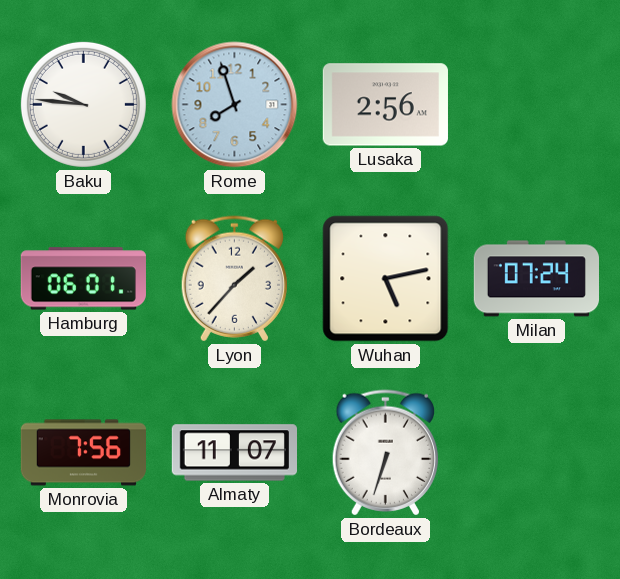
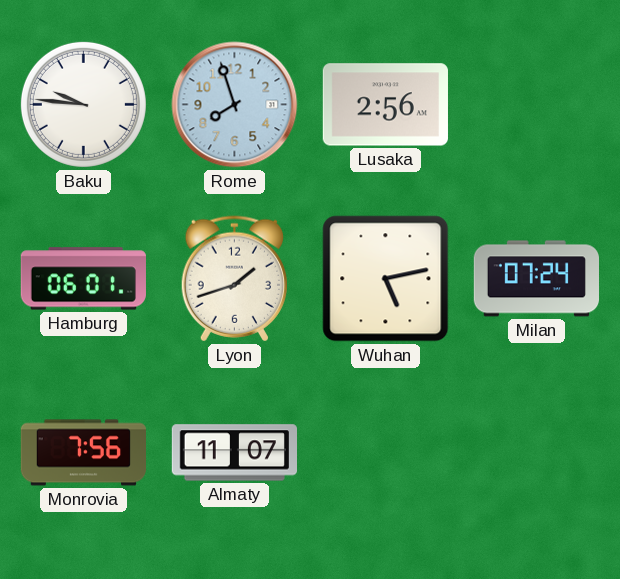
Lyon: 1:37 -> 1:42 (234, 279)
Bordeaux: 6:33 -> none (385, 453)
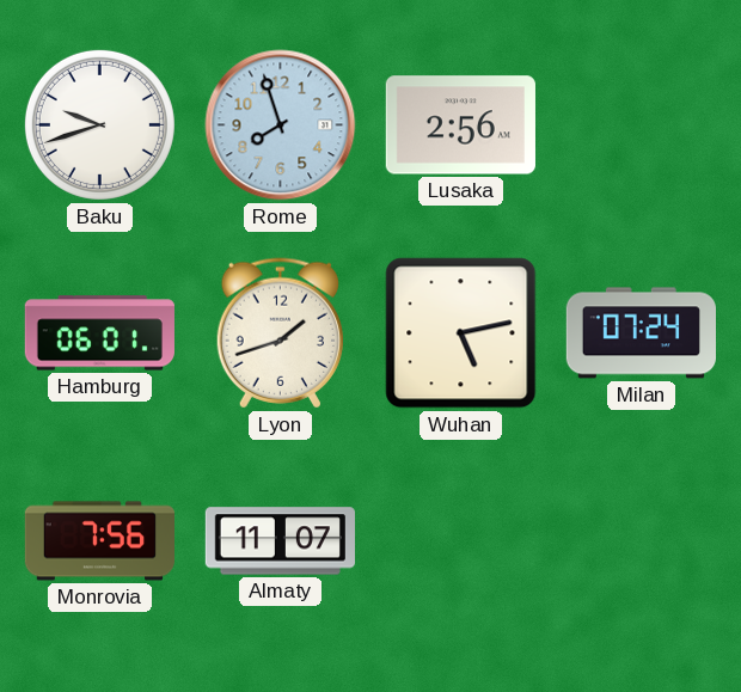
Baku: 9:46 -> 9:42 (99, 124)
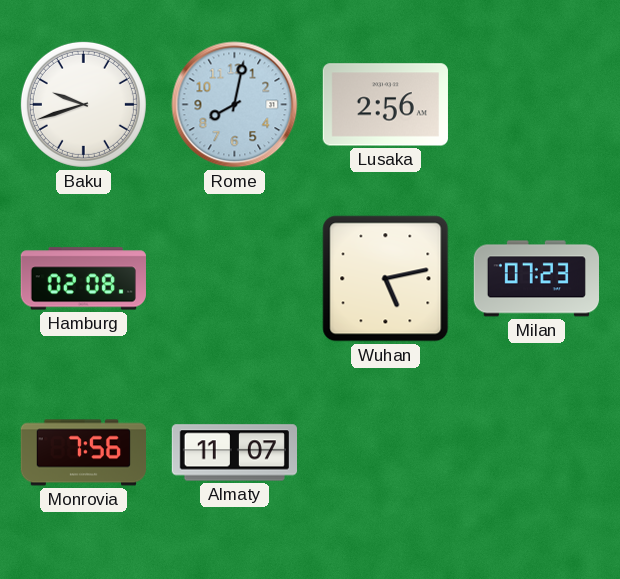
Rome: 7:57 -> 8:02 (235, 105)
Hamburg: 06:01 -> 02:08 (83, 279)
Lyon: 1:42 -> none (280, 333)
Milan: 07:24 -> 07:23 (536, 279)
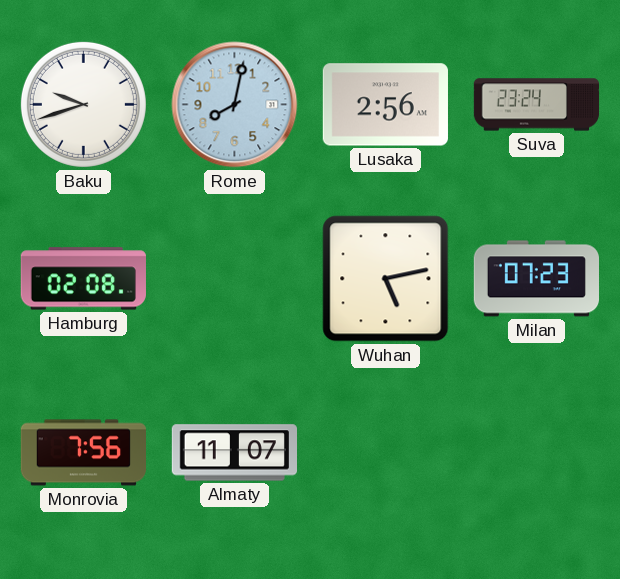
Suva: none -> 23:24 (537, 105)
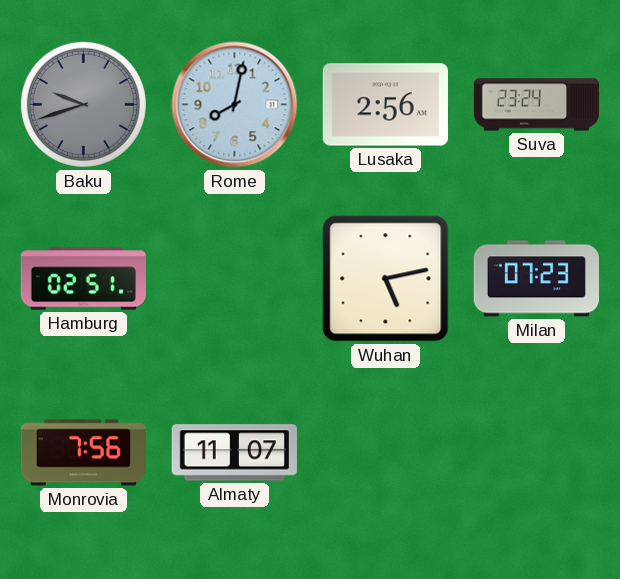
Baku dial: white -> grey (83, 104)
Hamburg: 02:08 -> 02:51 (83, 279)
